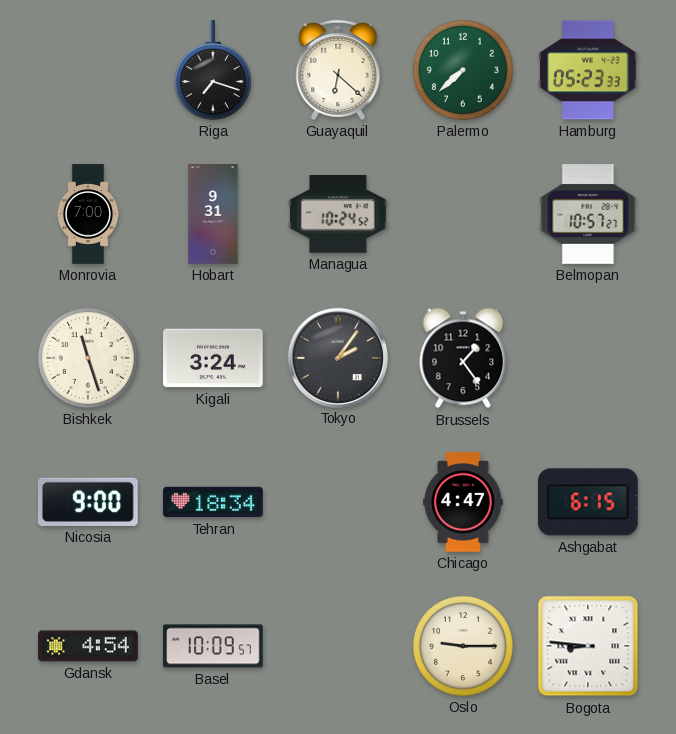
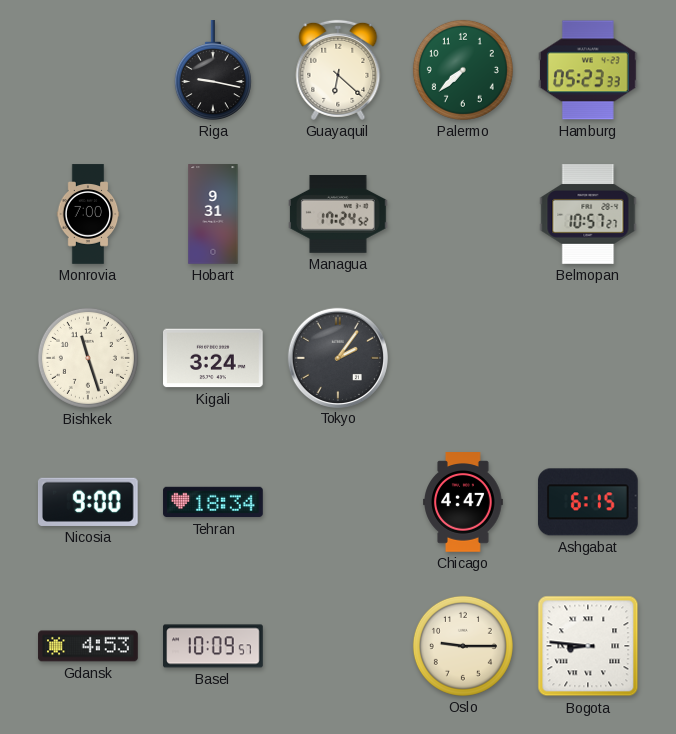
Riga: 7:18 -> 9:17 (213, 70)
Managua: 10:24 -> 17:24 (339, 215)
Brussels: 1:24 -> none (463, 358)
Gdansk: 4:54 -> 4:53 (88, 646)
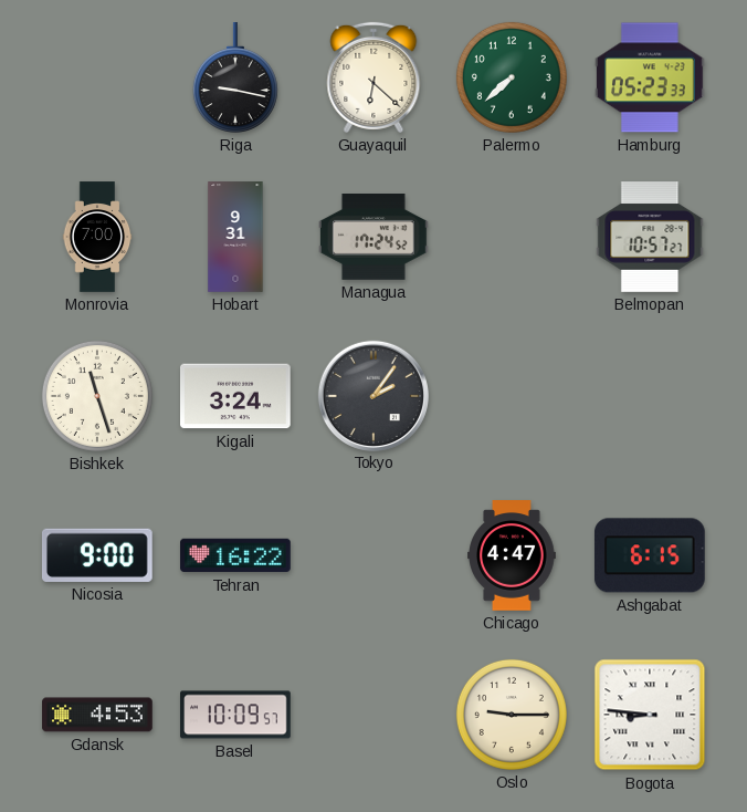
Tehran: 18:34 -> 16:22 (235, 555)
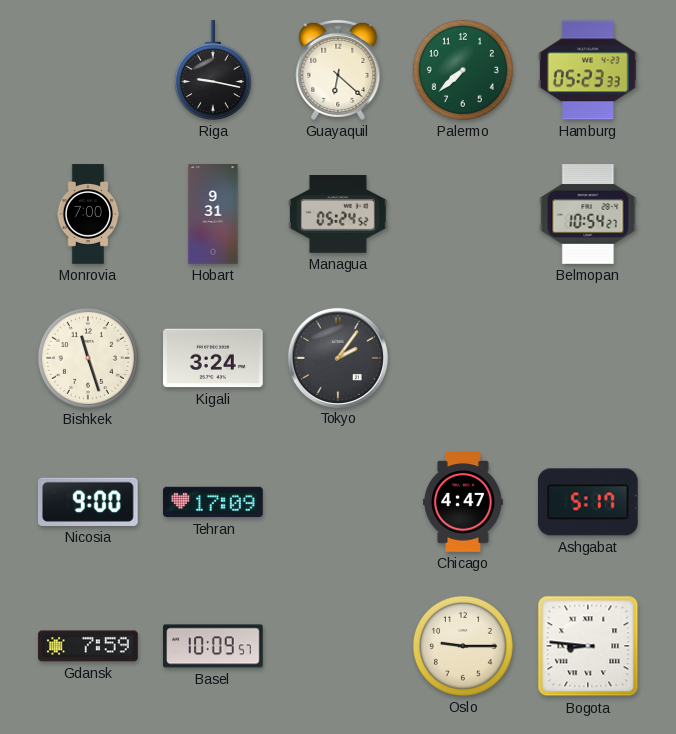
Managua: 17:24 -> 05:24 (339, 215)
Belmopan: 10:57 -> 10:54 (588, 214)
Tehran: 16:22 -> 17:09 (213, 502)
Ashgabat: 6:15 -> 5:17 (588, 502)
Gdansk: 4:53 -> 7:59 (88, 646)
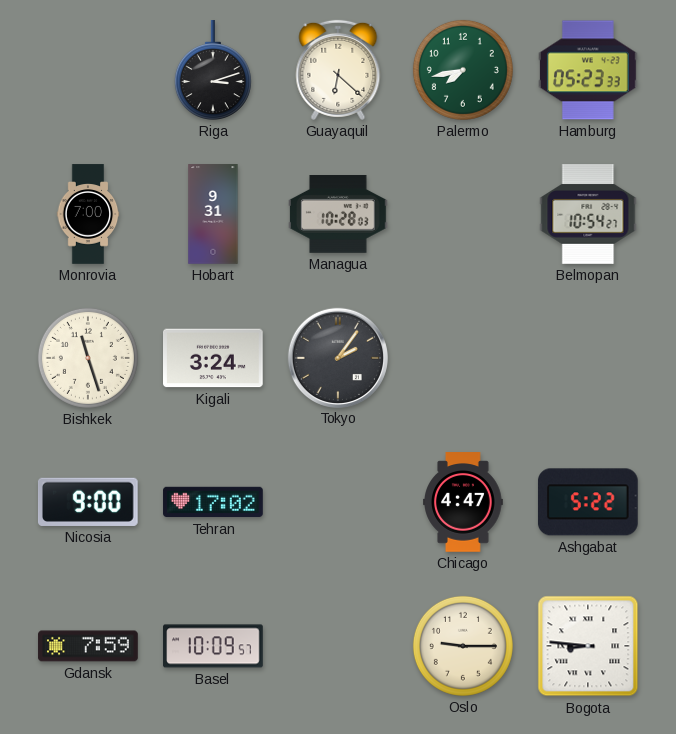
Riga: 9:17 -> 3:12 (213, 70)
Palermo: 7:38 -> 7:43 (463, 70)
Managua: 05:24 -> 10:28 (339, 215)
Tehran: 17:09 -> 17:02 (213, 502)
Ashgabat: 5:17 -> 5:22 (588, 502)
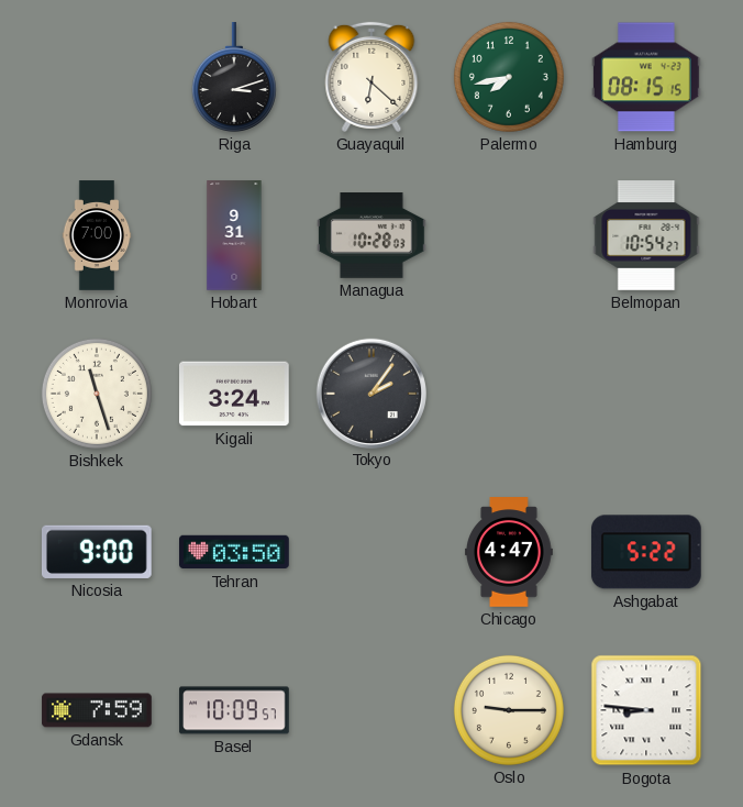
Hamburg: 05:23 -> 08:15 (647, 77)
Tehran: 17:02 -> 03:50 (234, 552)
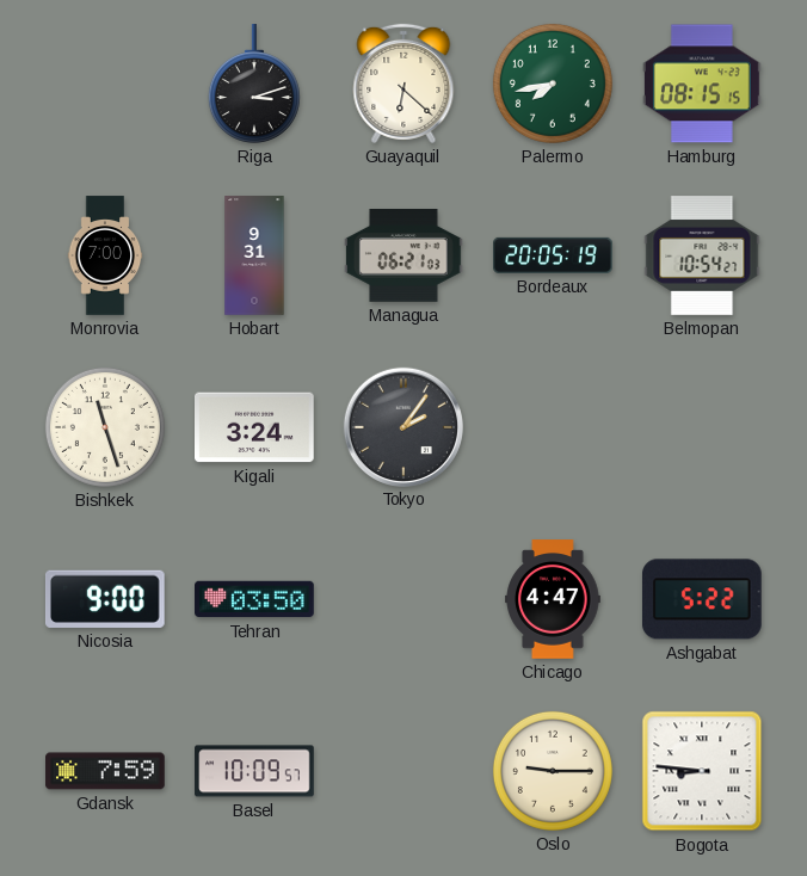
Managua: 10:28 -> 06:21 (405, 257)
Bordeaux: none -> 20:05 (553, 255)
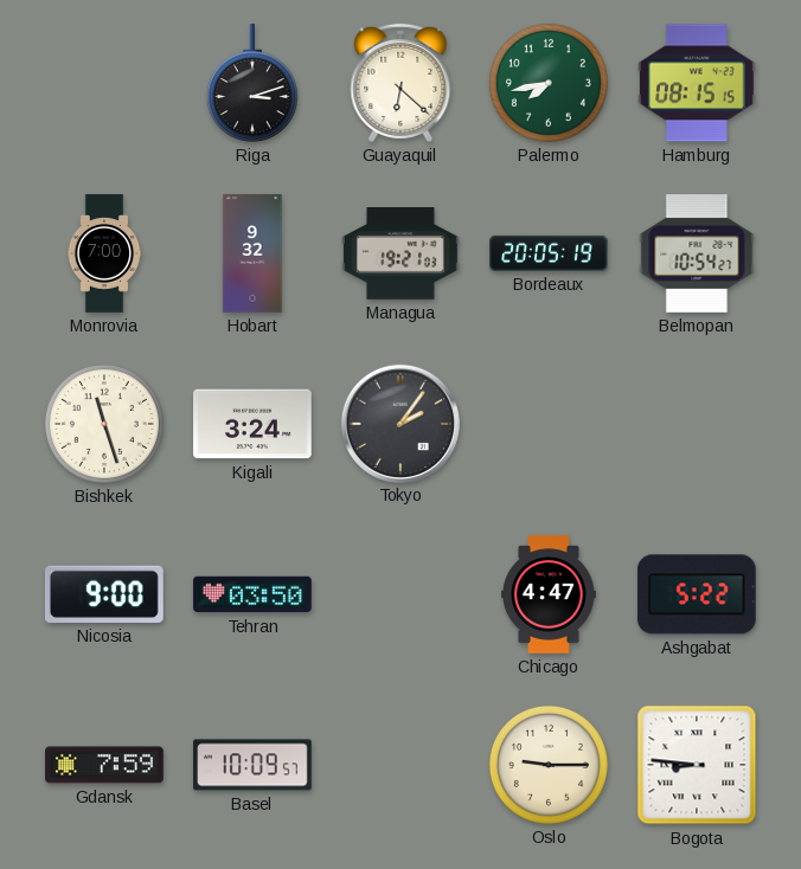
Hobart: 9:31 -> 9:32 (252, 253)
Managua: 06:21 -> 19:21 (402, 255)
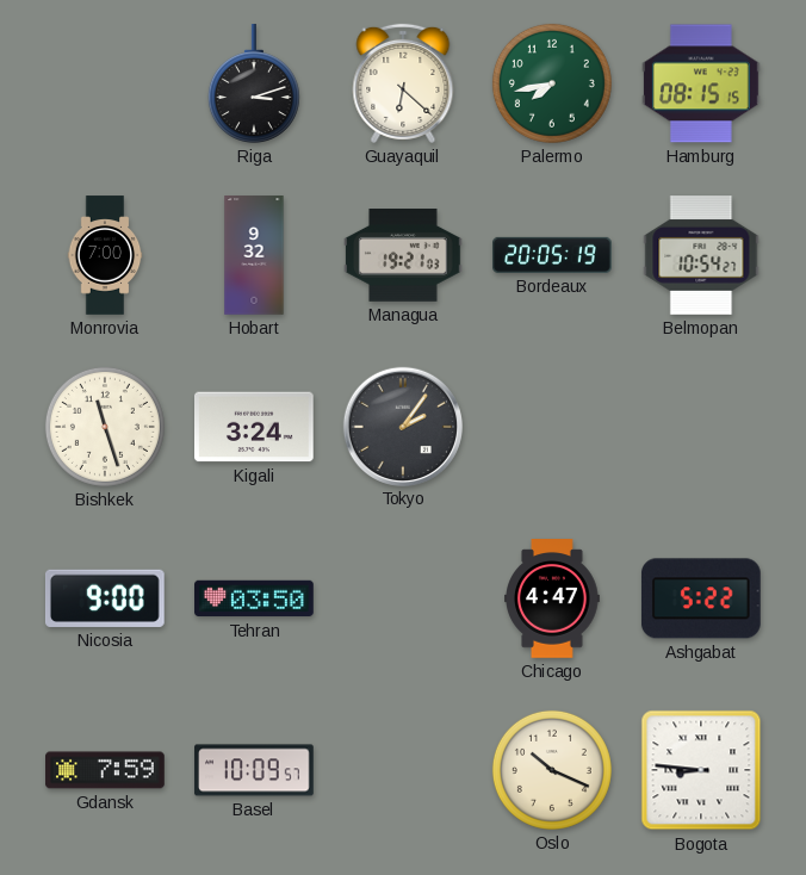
Oslo: 9:15 -> 10:19 (552, 770)
